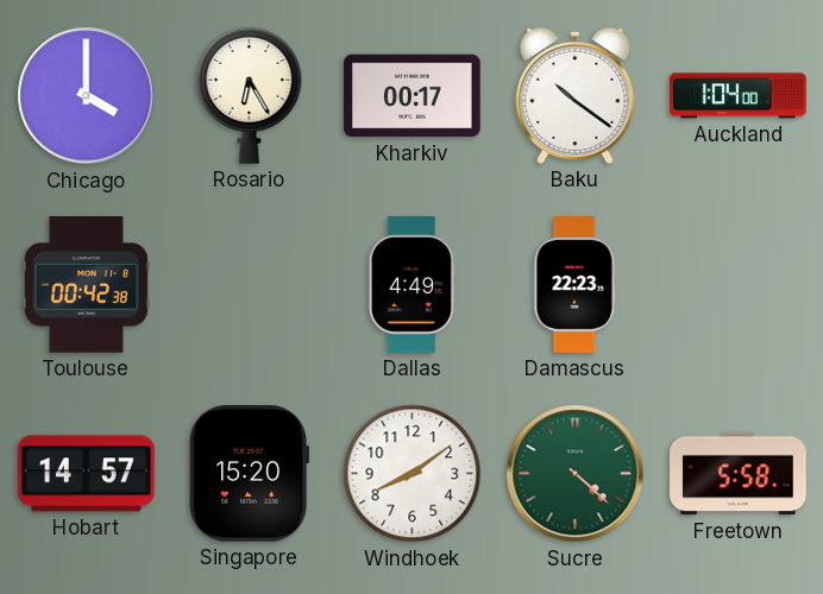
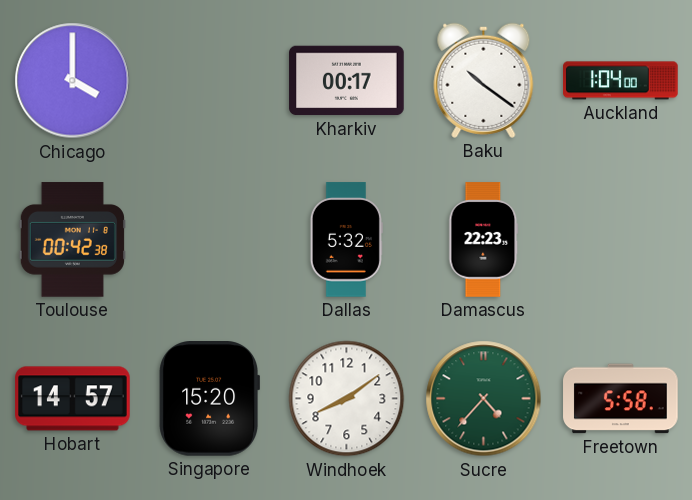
Rosario: 6:25 -> none (250, 95)
Dallas: 4:49 -> 5:32 (346, 240)
Sucre: 4:22 -> 4:37 (484, 399)
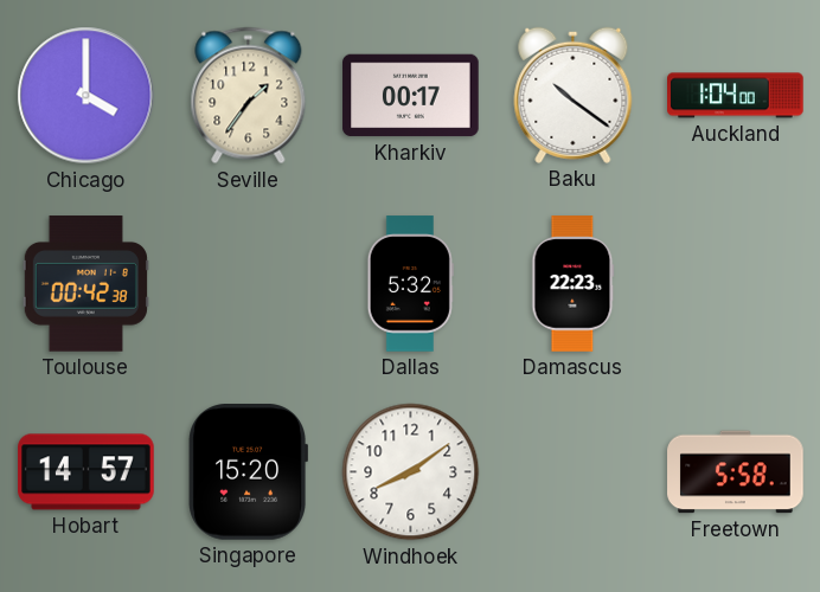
Seville: none -> 1:36 (249, 96)
Sucre: 4:37 -> none (484, 399)
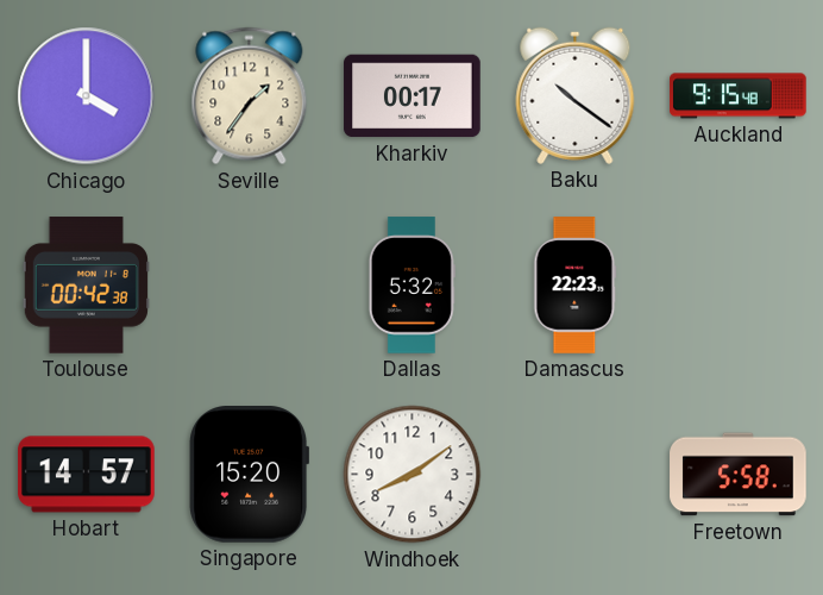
Auckland: 1:04 -> 9:15 (739, 96)
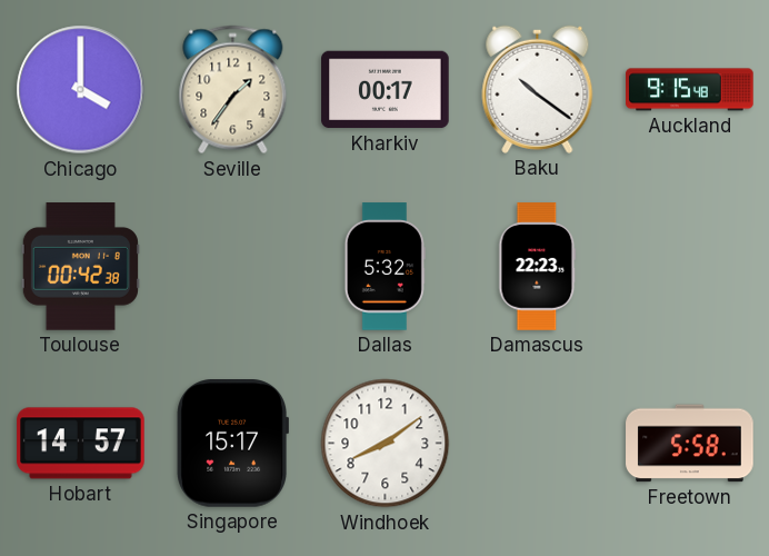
Singapore: 15:20 -> 15:17 (232, 444)
